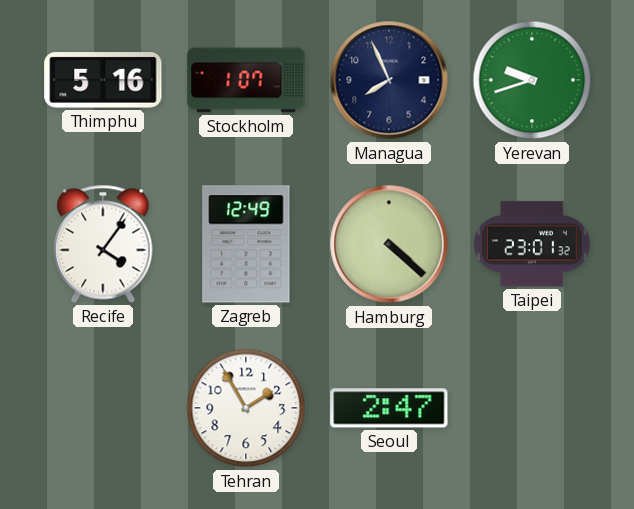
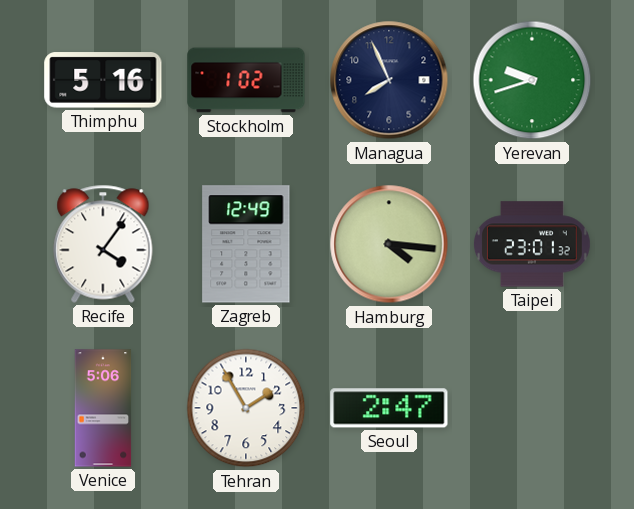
Stockholm: 1:07 -> 1:02 (246, 80)
Hamburg: 4:22 -> 4:16 (389, 244)
Venice: none -> 5:06 (103, 408)
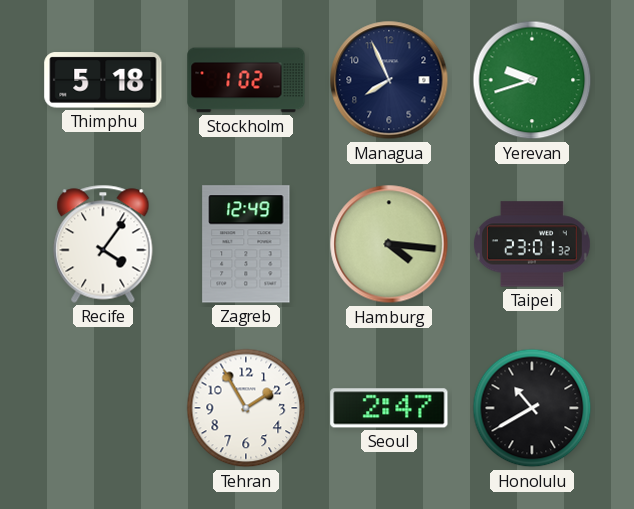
Thimphu: 5:16 -> 5:18 (103, 80)
Venice: 5:06 -> none (103, 408)
Honolulu: none -> 10:40 (532, 408)
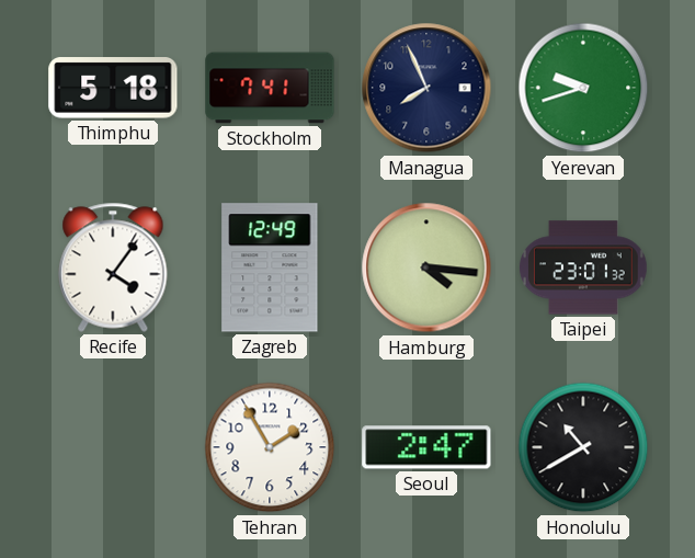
Stockholm: 1:02 -> 7:41 (270, 88)
